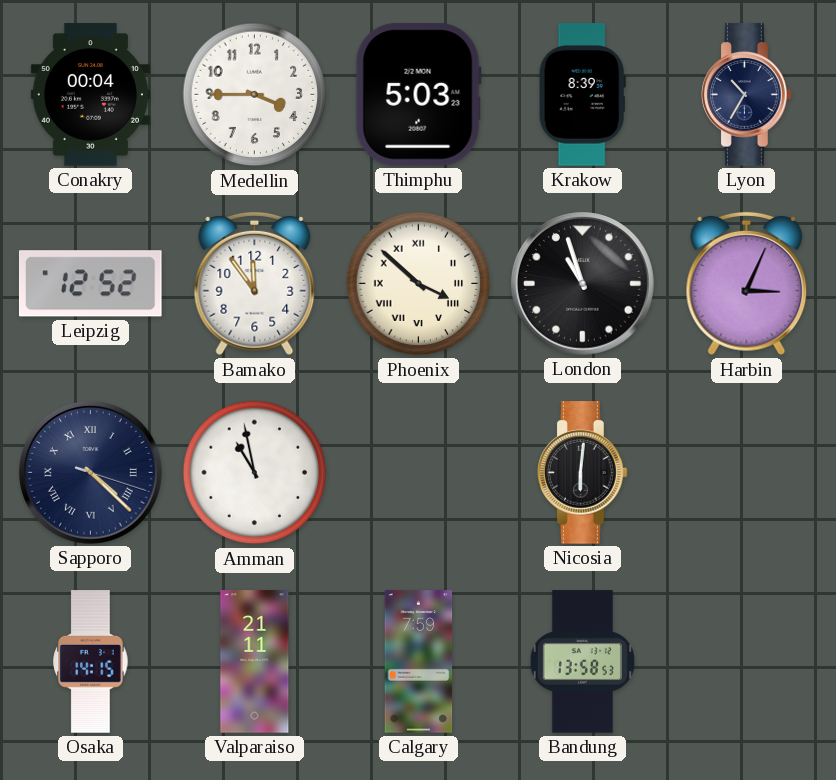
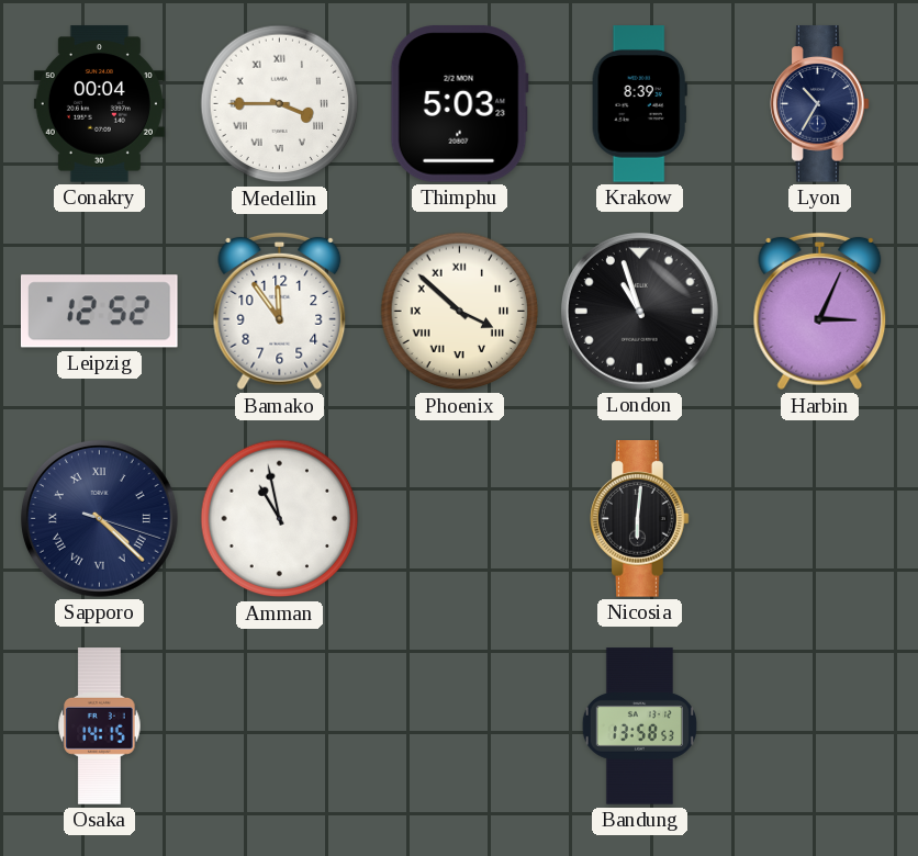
Medellin numerals: Arabic -> Roman (280, 104)
Valparaiso: 21:11 -> none (255, 662)
Calgary: 7:59 -> none (419, 662)
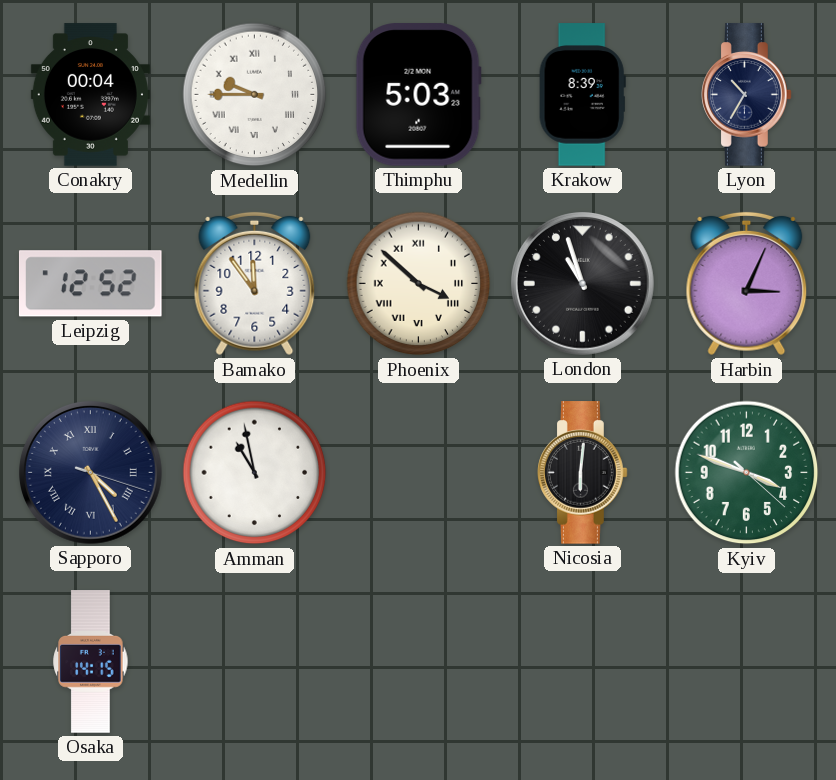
Medellin: 3:45 -> 9:45 (255, 95)
Sapporo: 4:22 -> 4:25 (91, 473)
Kyiv: none -> 3:48 (747, 473)
Bandung: 13:58 -> none (639, 727)
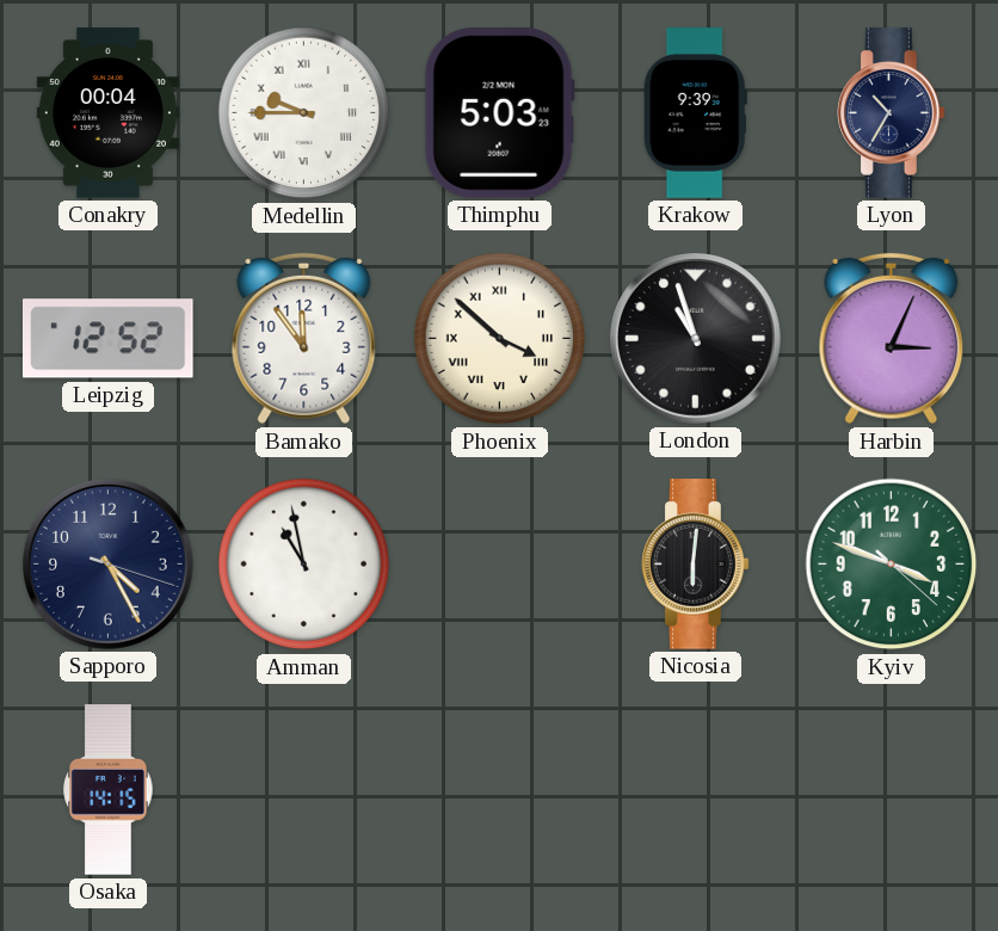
Krakow: 8:39 -> 9:39 (695, 113)
Sapporo numerals: Roman -> Arabic (109, 565)
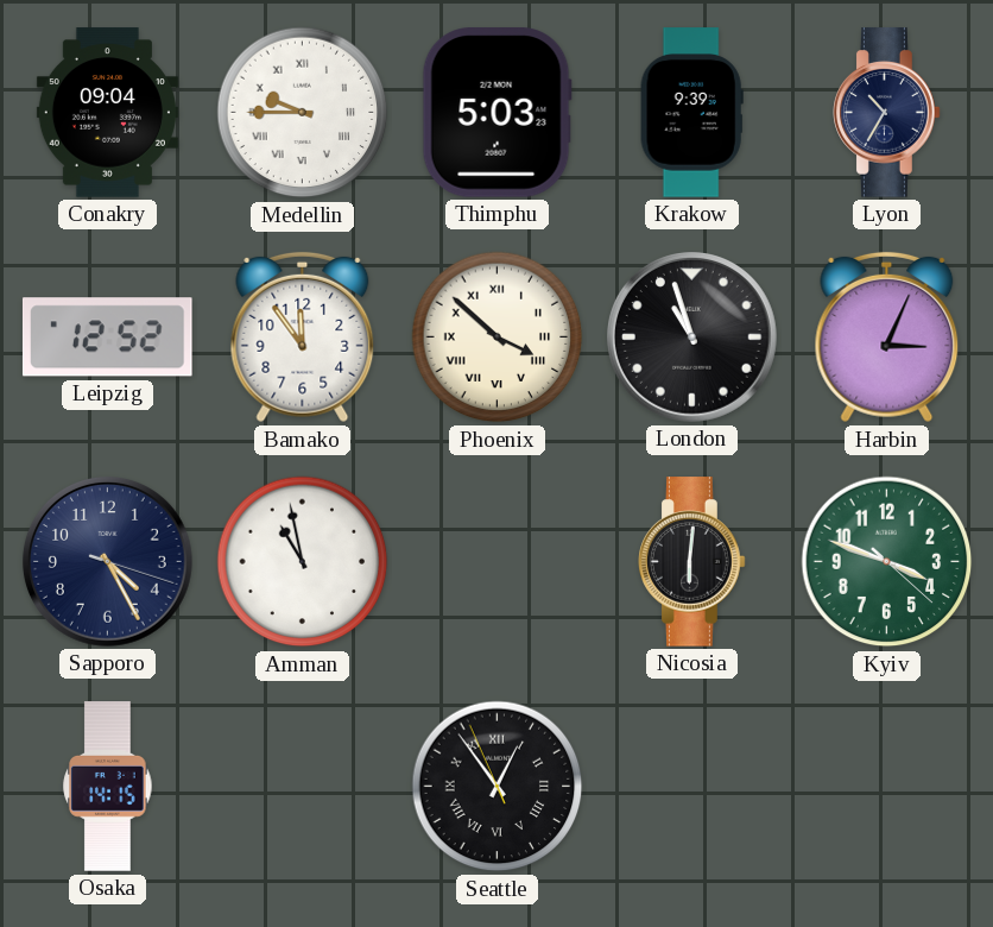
Conakry: 00:04 -> 09:04 (107, 113)
Seattle: none -> 12:53 (498, 787)
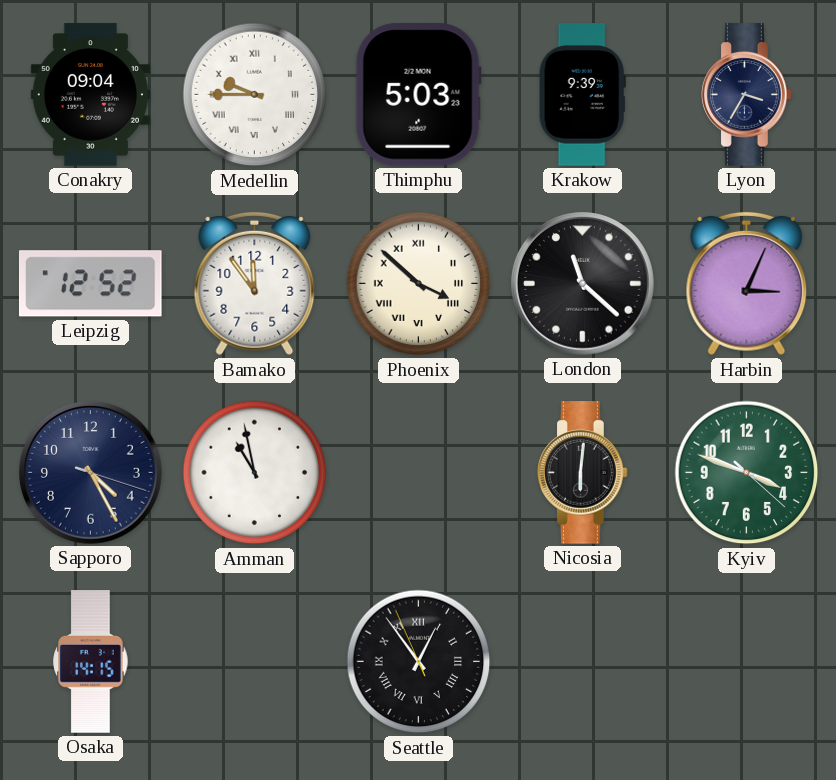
Lyon: 10:35 -> 3:35 (747, 95)
London: 10:57 -> 11:22 (583, 284)
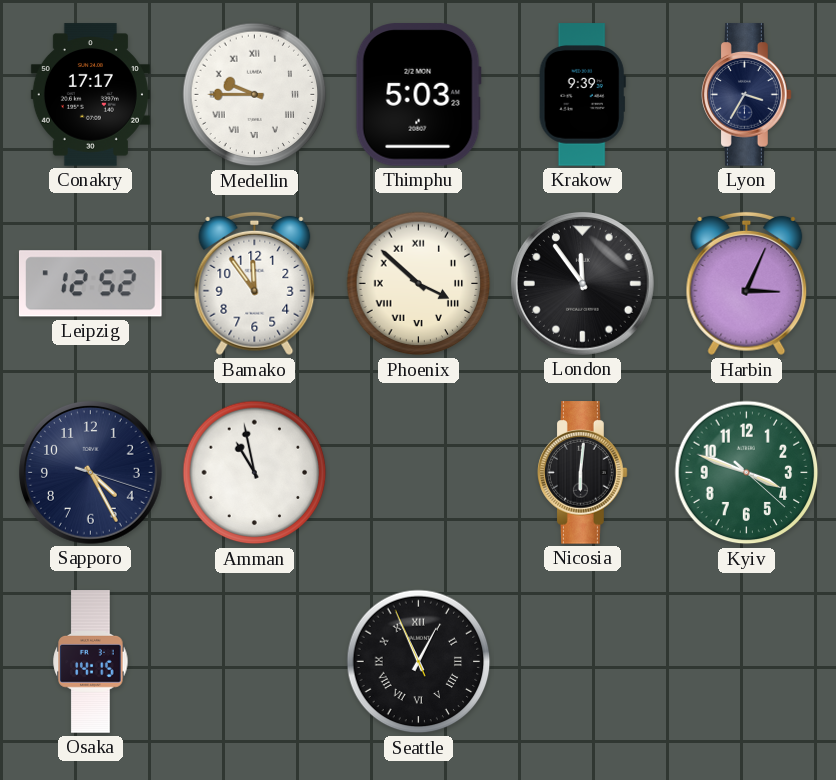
Conakry: 09:04 -> 17:17 (90, 95)
London: 11:22 -> 11:54 (583, 284)
Seattle: 12:53 -> 12:55 (419, 662)
